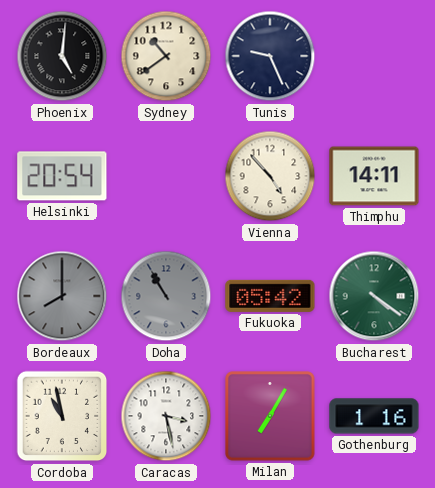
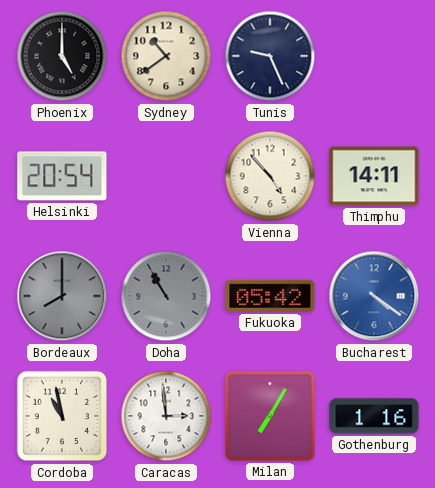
Phoenix: 5:01 -> 5:00 (62, 56)
Bucharest dial: green -> blue (374, 296)
Caracas: 3:28 -> 2:59 (166, 416)
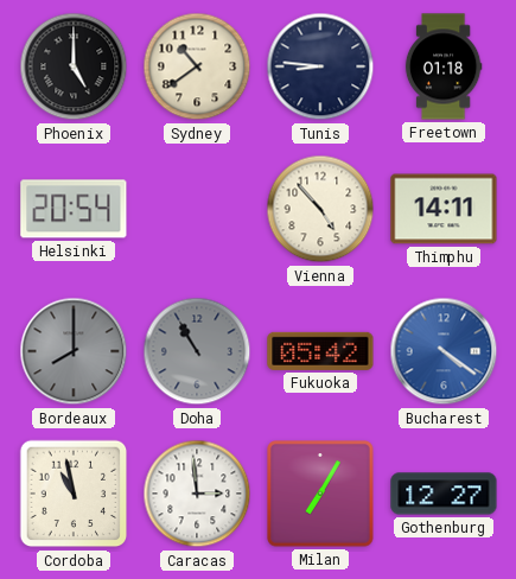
Tunis: 9:26 -> 8:46 (320, 66)
Freetown: none -> 01:18 (444, 66)
Gothenburg: 1:16 -> 12:27 (444, 494)
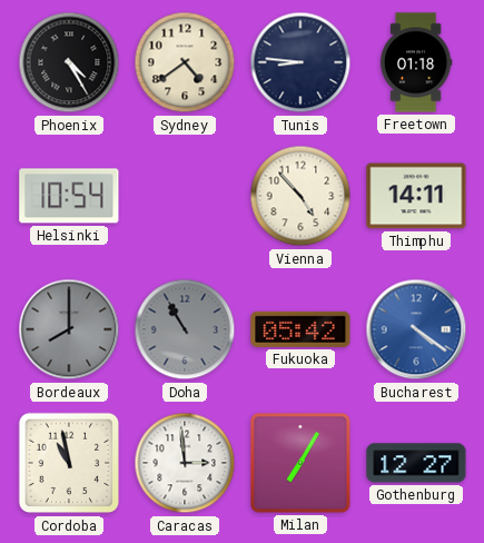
Phoenix: 5:00 -> 4:25 (69, 62)
Sydney: 10:39 -> 4:39 (185, 62)
Helsinki: 20:54 -> 10:54 (69, 196)
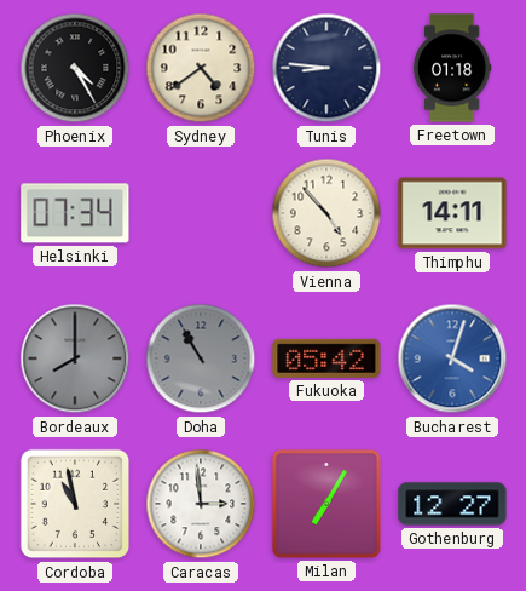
Helsinki: 10:54 -> 07:34 (75, 213)
Bucharest: 4:21 -> 4:03 (452, 358)
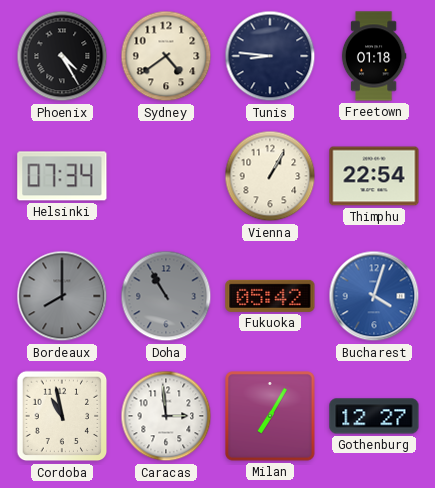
Vienna: 4:53 -> 1:05 (270, 176)
Thimphu: 14:11 -> 22:54 (374, 176)
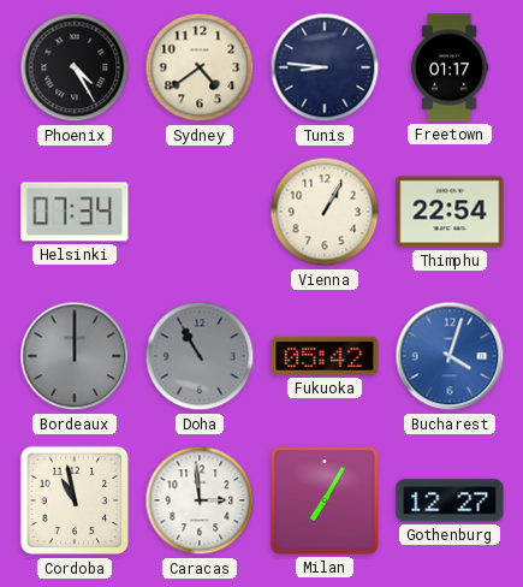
Freetown: 01:18 -> 01:17 (450, 67)
Bordeaux: 8:00 -> 12:00 (75, 356)
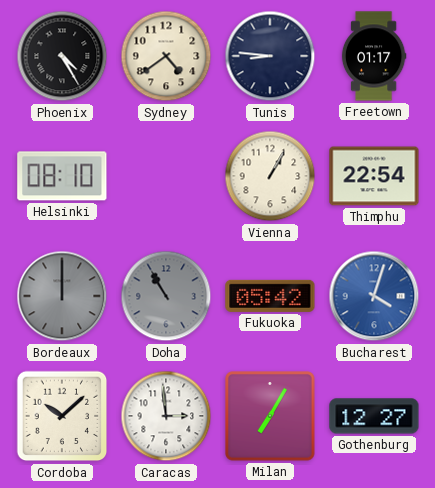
Helsinki: 07:34 -> 08:10 (62, 176)
Cordoba: 10:58 -> 10:08 (62, 416)
